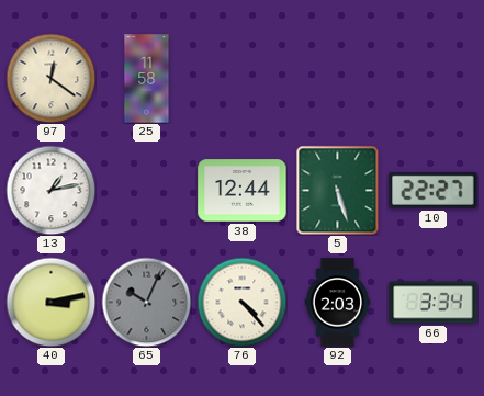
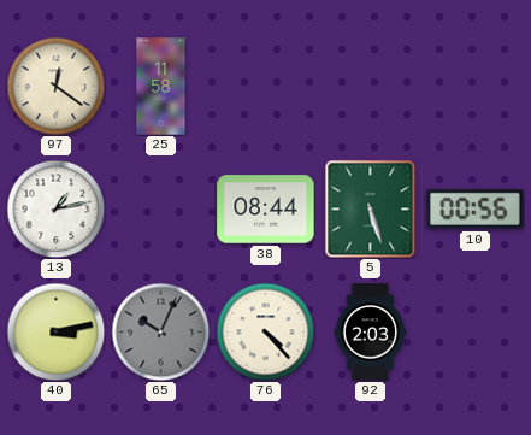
38: 12:44 -> 08:44 (266, 210)
10: 22:27 -> 00:56 (476, 208)
66: 3:34 -> none (434, 303)
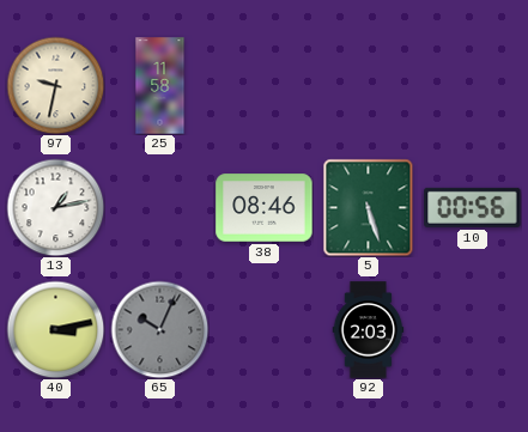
97: 12:21 -> 9:32 (55, 85)
38: 08:44 -> 08:46 (265, 208)
76: 4:23 -> none (265, 331)
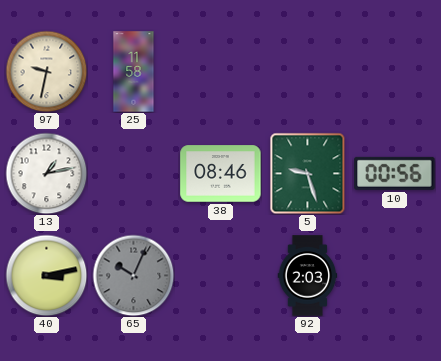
5: 5:27 -> 9:27 (308, 173)
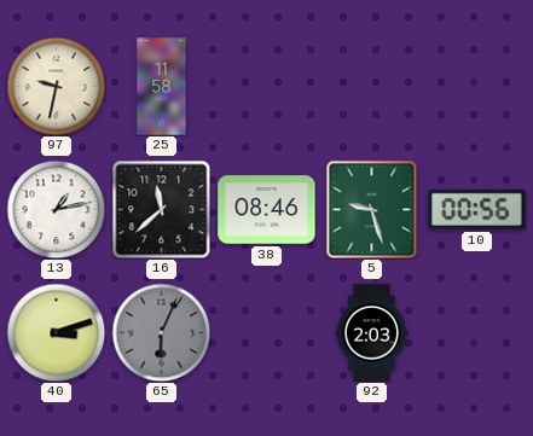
16: none -> 11:38 (161, 209)
40: 3:13 -> 3:12 (56, 332)
65: 10:04 -> 6:04 (161, 332)
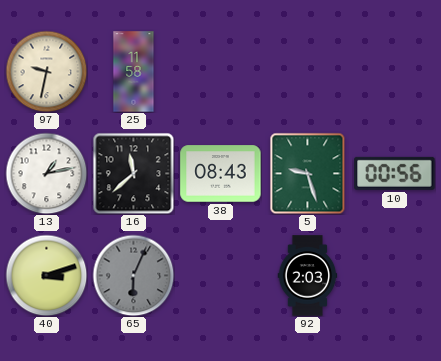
38: 08:46 -> 08:43 (221, 174)
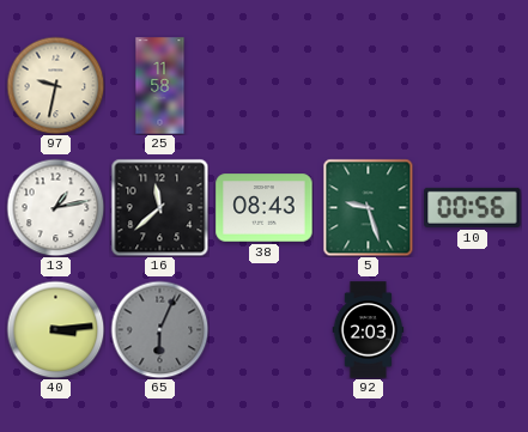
40: 3:12 -> 3:14 (55, 329)
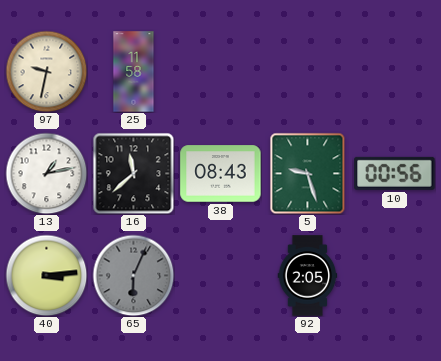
92: 2:03 -> 2:05 (308, 276)
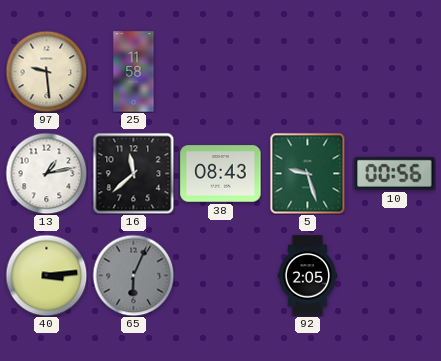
97: 9:32 -> 9:29 (46, 71)
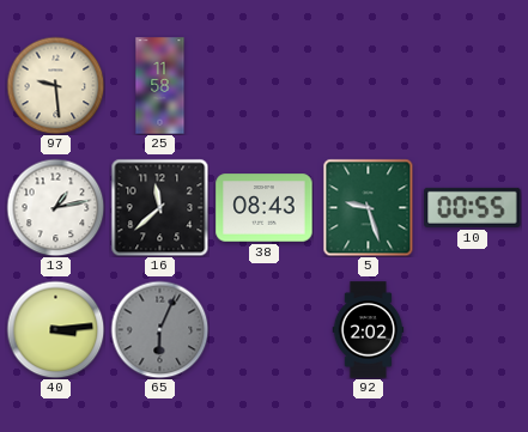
10: 00:56 -> 00:55 (473, 207)
92: 2:05 -> 2:02 (369, 330)
